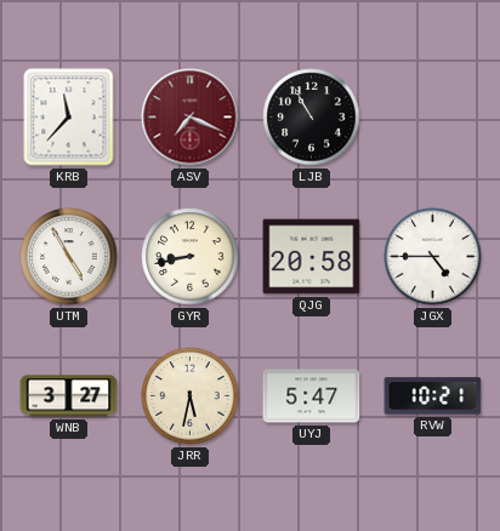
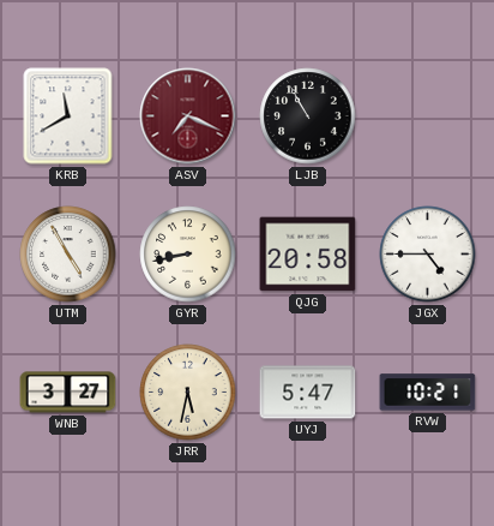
KRB: 11:37 -> 11:40 (68, 116)
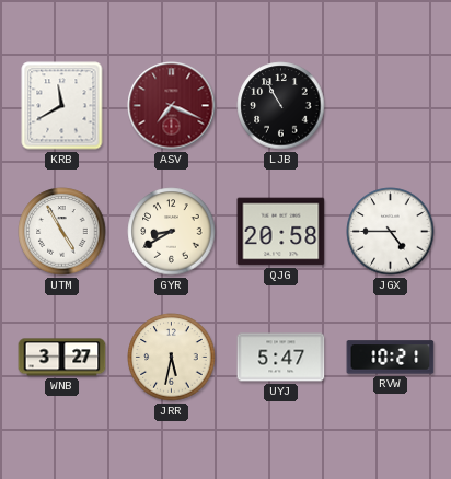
GYR: 8:43 -> 8:40 (172, 232)
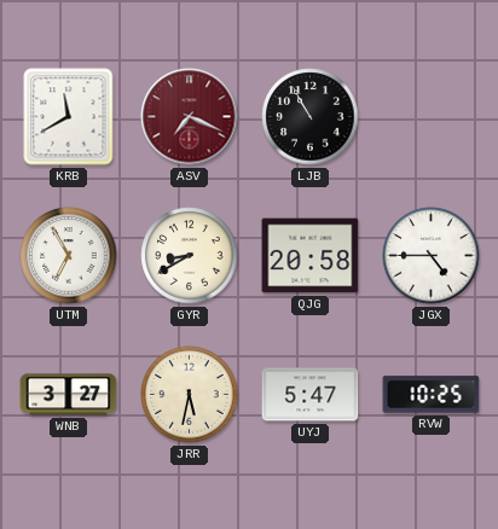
UTM: 4:55 -> 6:55 (69, 256)
RVW: 10:21 -> 10:25 (432, 395)
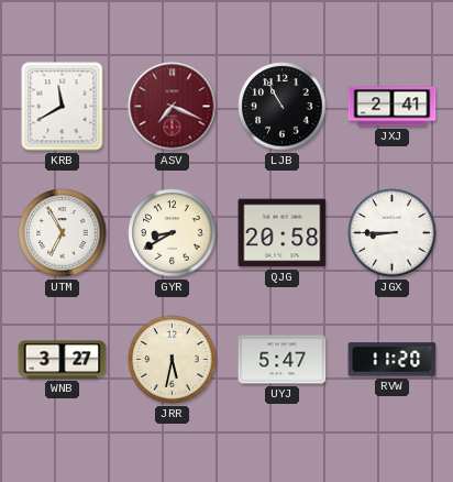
JXJ: none -> 2:41 (393, 107)
JGX: 4:45 -> 8:45 (393, 233)
RVW: 10:25 -> 11:20 (393, 360)
